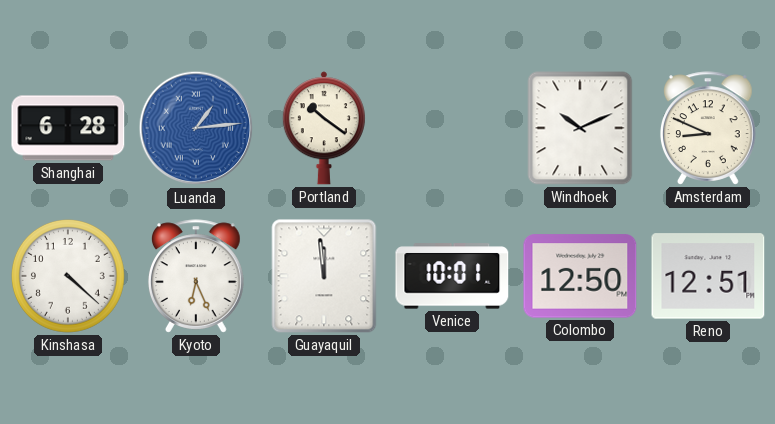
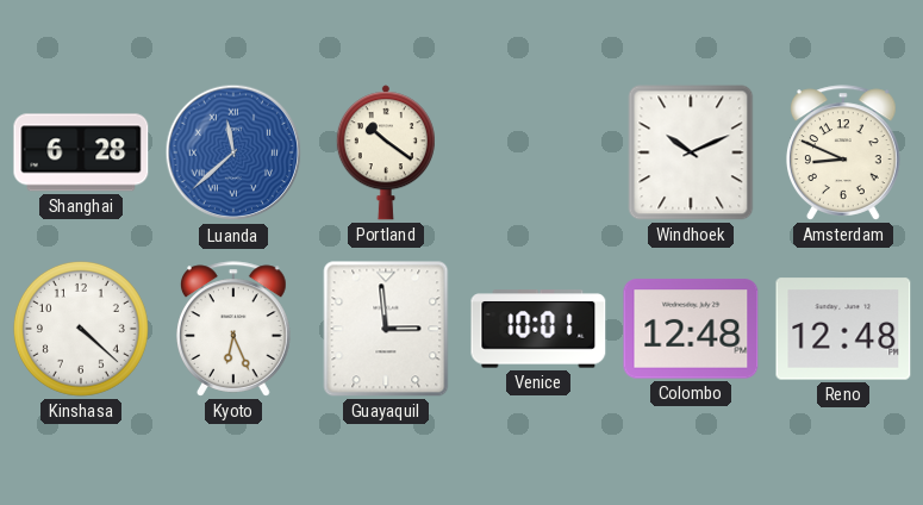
Luanda: 1:14 -> 11:38 (233, 152)
Guayaquil: 11:59 -> 2:59 (386, 329)
Colombo: 12:50 -> 12:48 (691, 329)
Reno: 12:51 -> 12:48 (843, 329)
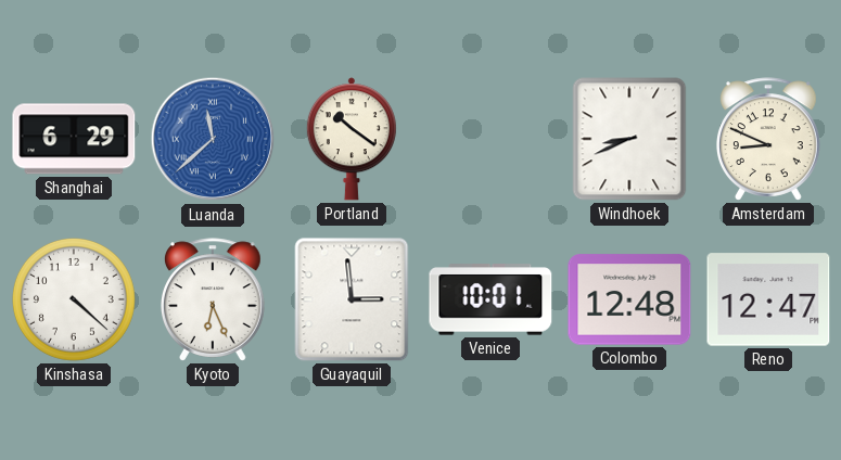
Shanghai: 6:28 -> 6:29 (74, 139)
Windhoek: 10:11 -> 8:41 (629, 139)
Reno: 12:48 -> 12:47 (768, 299)
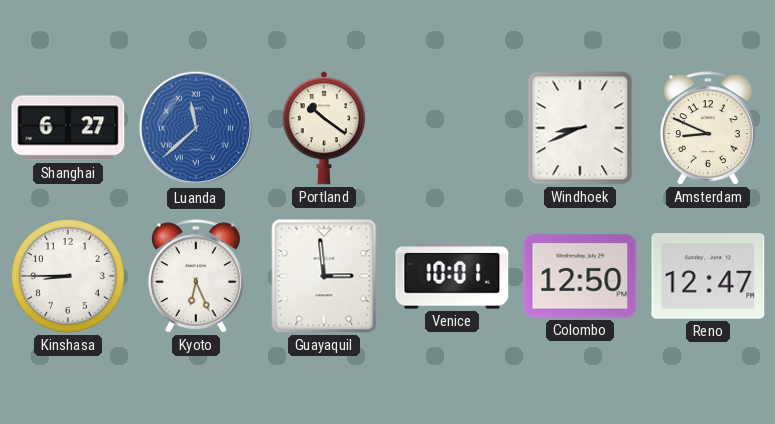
Shanghai: 6:29 -> 6:27 (68, 128)
Kinshasa: 4:22 -> 8:45 (68, 276)
Colombo: 12:48 -> 12:50 (580, 276)
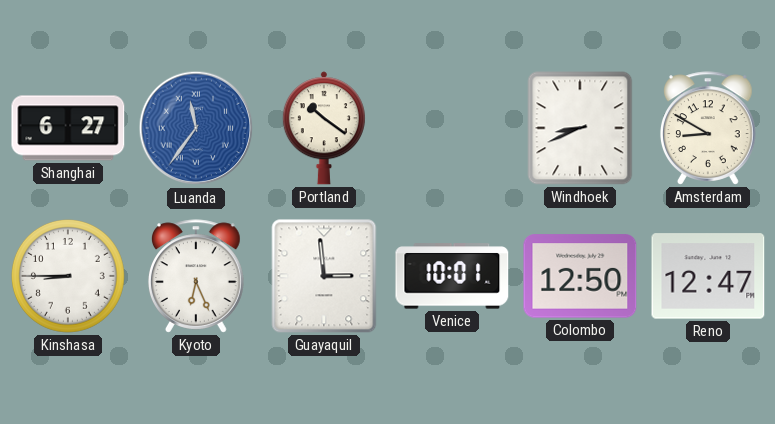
Luanda: 11:38 -> 11:36 (196, 128)
Amsterdam: 8:49 -> 8:50 (708, 128)
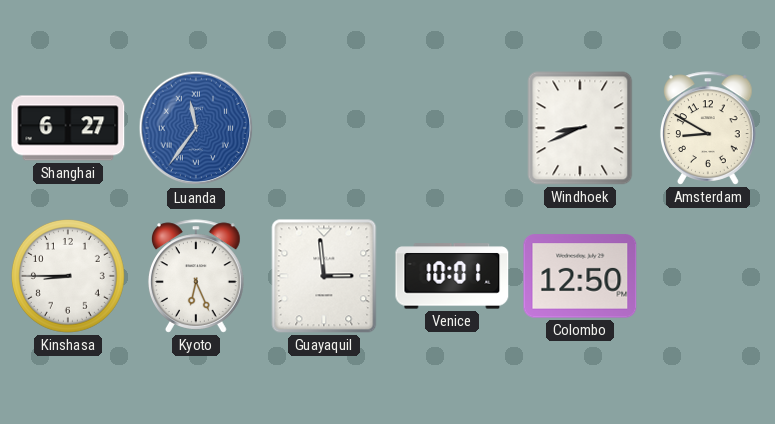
Portland: 10:21 -> none (324, 128)
Reno: 12:47 -> none (708, 276)
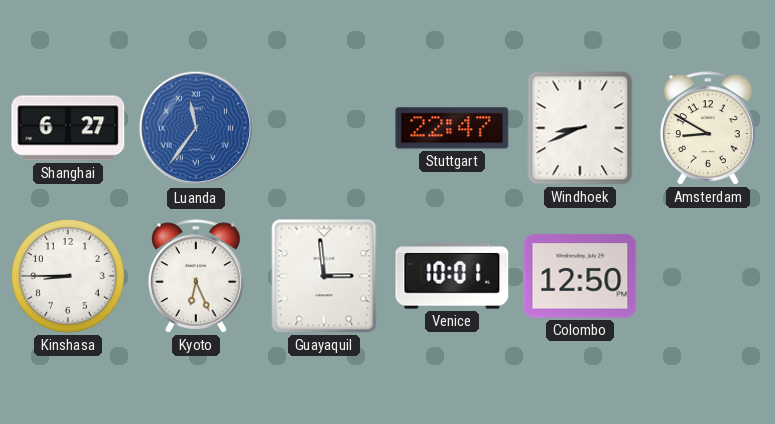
Stuttgart: none -> 22:47 (452, 128)
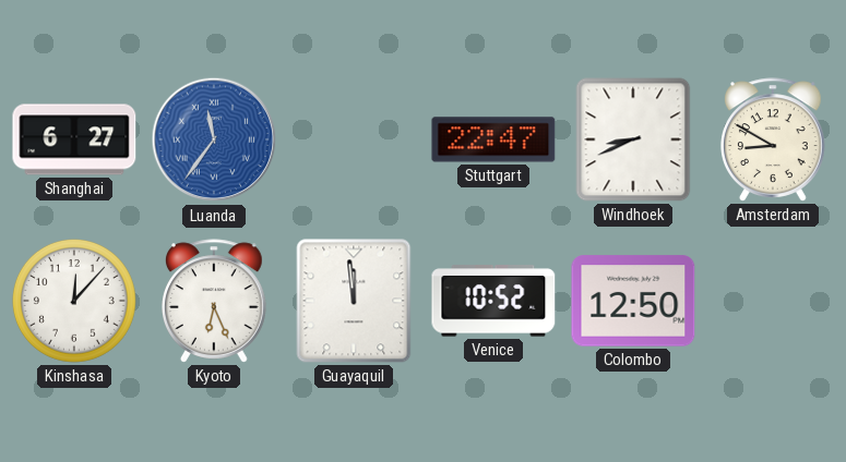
Kinshasa: 8:45 -> 12:07 (74, 301)
Guayaquil: 2:59 -> 11:59 (354, 301)
Venice: 10:01 -> 10:52 (493, 301)
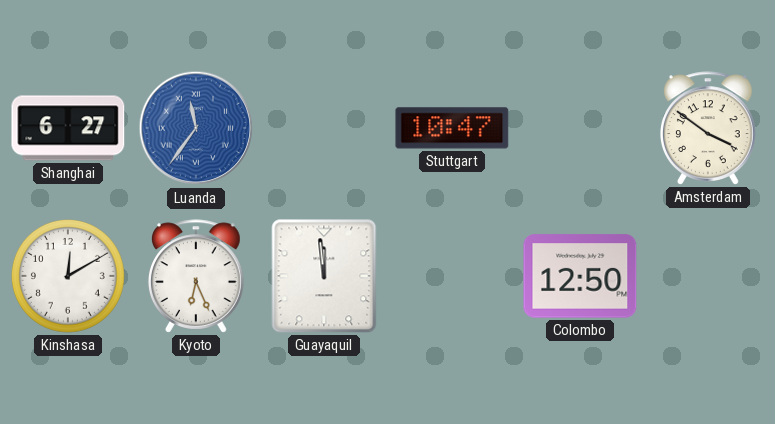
Stuttgart: 22:47 -> 10:47 (452, 128)
Windhoek: 8:41 -> none (633, 139)
Amsterdam: 8:50 -> 3:51 (708, 128)
Kinshasa: 12:07 -> 12:10 (68, 276)
Venice: 10:52 -> none (493, 301)
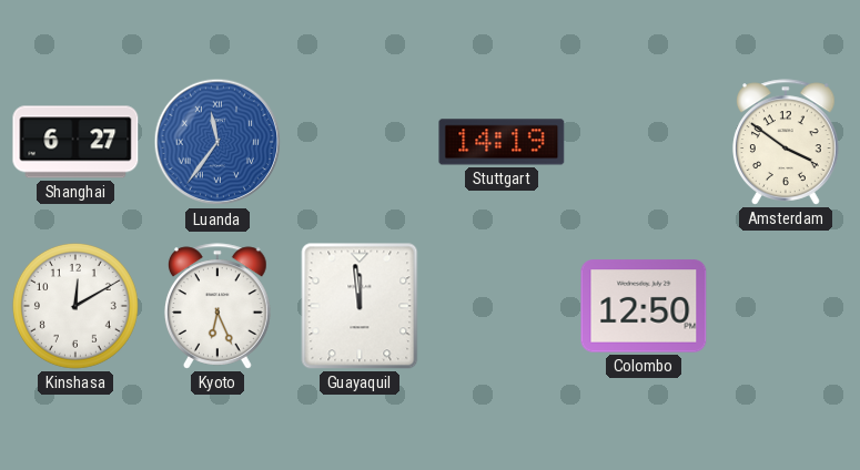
Stuttgart: 10:47 -> 14:19 (502, 142)
